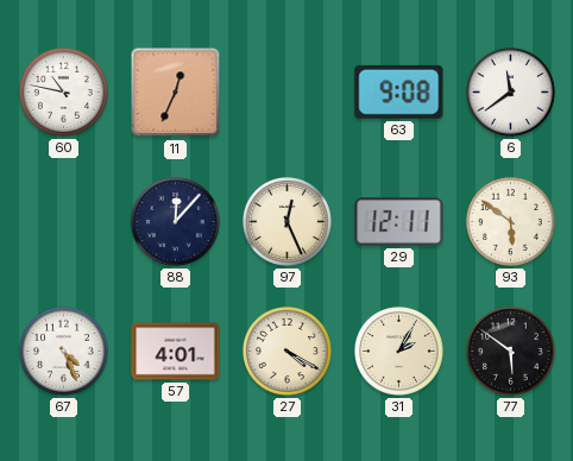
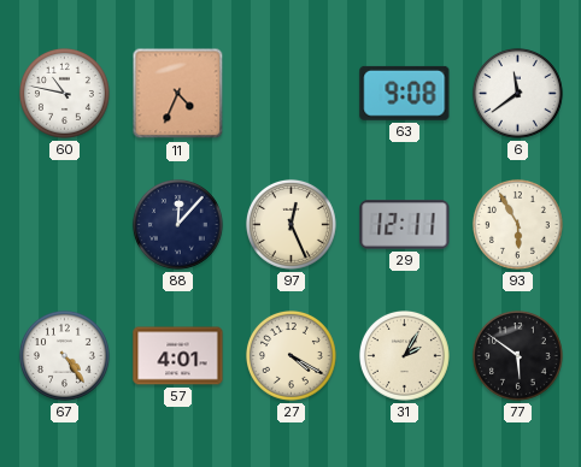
11: 12:34 -> 4:34 (178, 94)
93: 5:51 -> 5:55 (517, 224)
67: 4:26 -> 4:24 (64, 355)
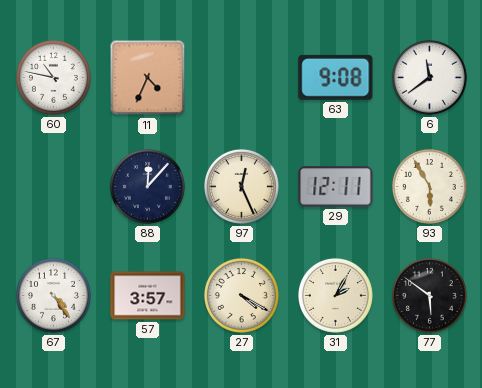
57: 4:01 -> 3:57 (148, 296)
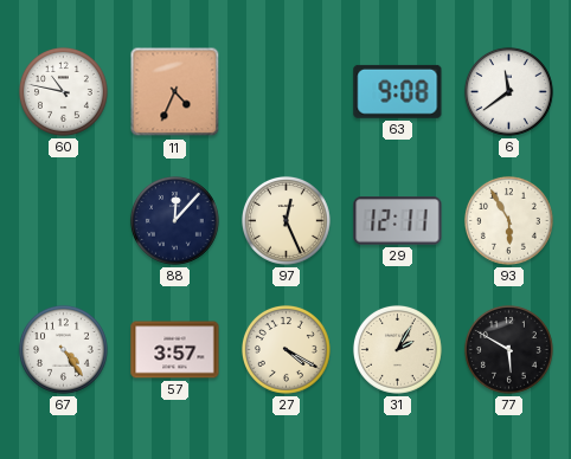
77: 5:51 -> 5:50 (508, 349)
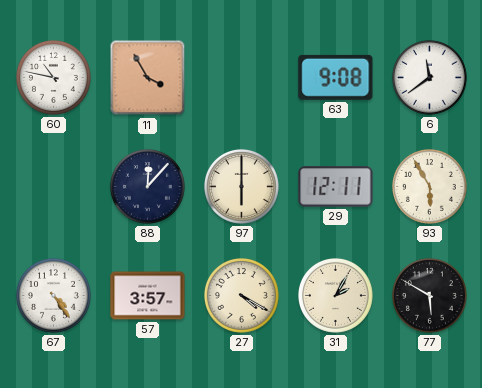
11: 4:34 -> 3:55 (148, 78)
97: 12:26 -> 6:00 (241, 186)
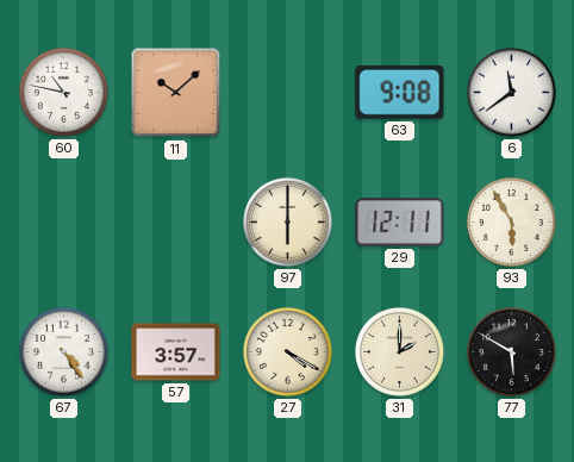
11: 3:55 -> 10:08 (176, 93)
88: 12:07 -> none (147, 186)
31: 2:05 -> 2:00 (399, 351)
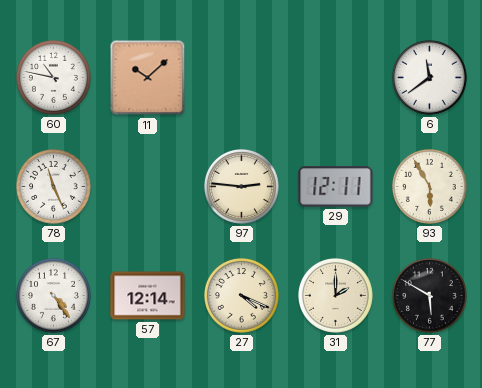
63: 9:08 -> none (400, 92)
78: none -> 11:26 (53, 186)
97: 6:00 -> 2:46 (241, 186)
57: 3:57 -> 12:14 (148, 296)
27: 4:20 -> 4:19 (241, 295)
